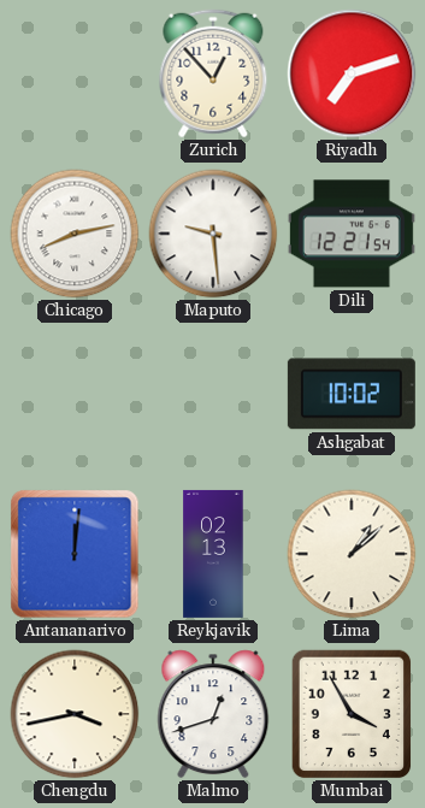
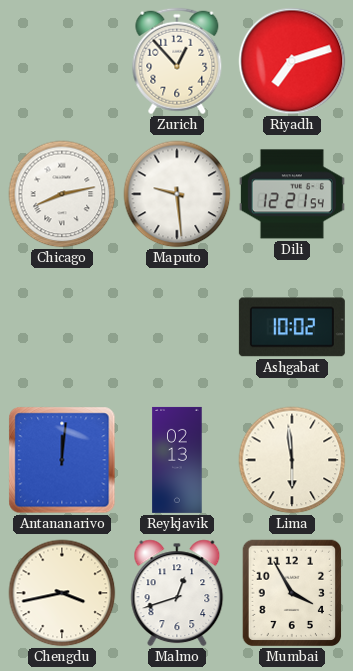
Lima: 1:08 -> 5:59 (292, 460)
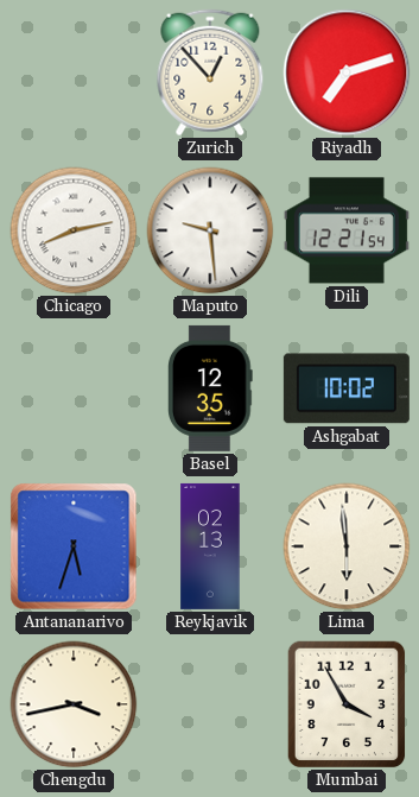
Basel: none -> 12:35 (211, 388)
Antananarivo: 12:01 -> 5:33 (74, 546)
Malmo: 12:42 -> none (177, 593)
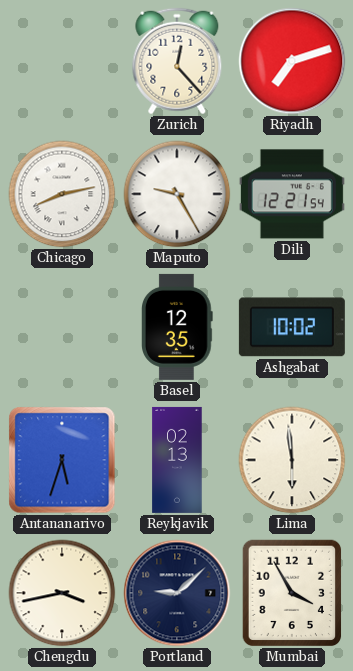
Zurich: 12:53 -> 12:23 (177, 61)
Maputo: 9:29 -> 9:25 (177, 194)
Portland: none -> 9:08 (177, 593)
